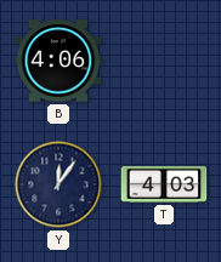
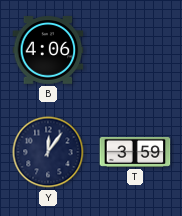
T: 4:03 -> 3:59 (135, 152)
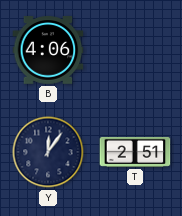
T: 3:59 -> 2:51 (135, 152)
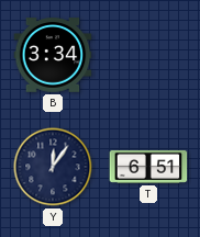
B: 4:06 -> 3:34 (53, 55)
T: 2:51 -> 6:51 (148, 167)
